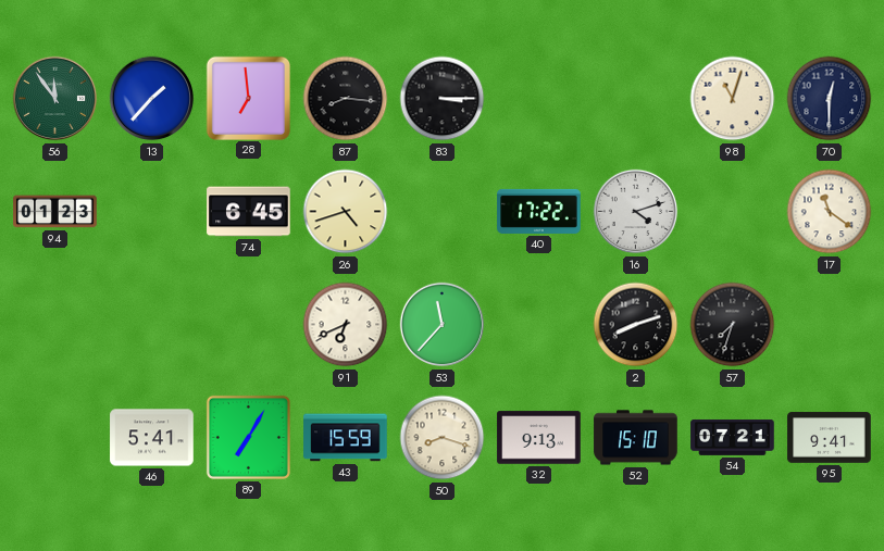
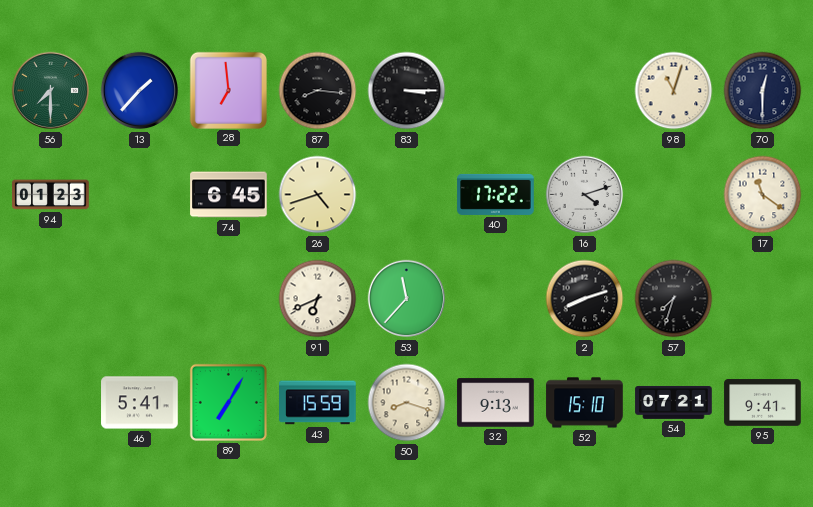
56: 11:54 -> 7:30 (51, 91)
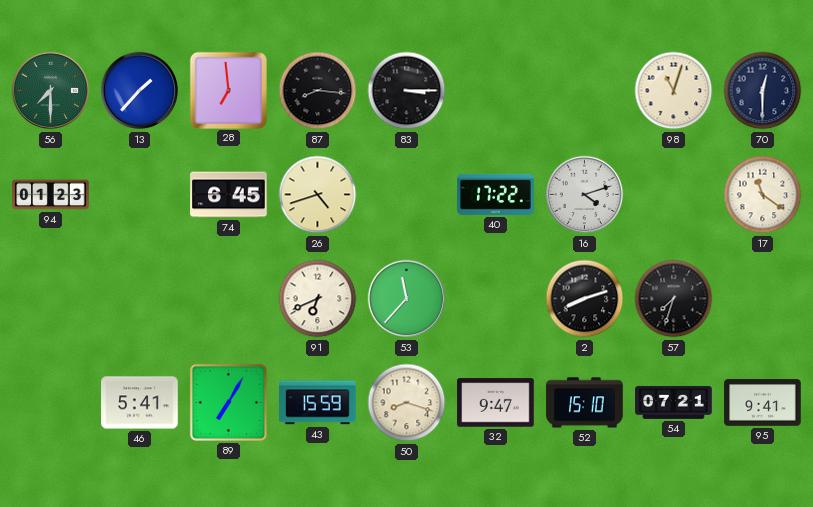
32: 9:13 -> 9:47 (496, 403)
